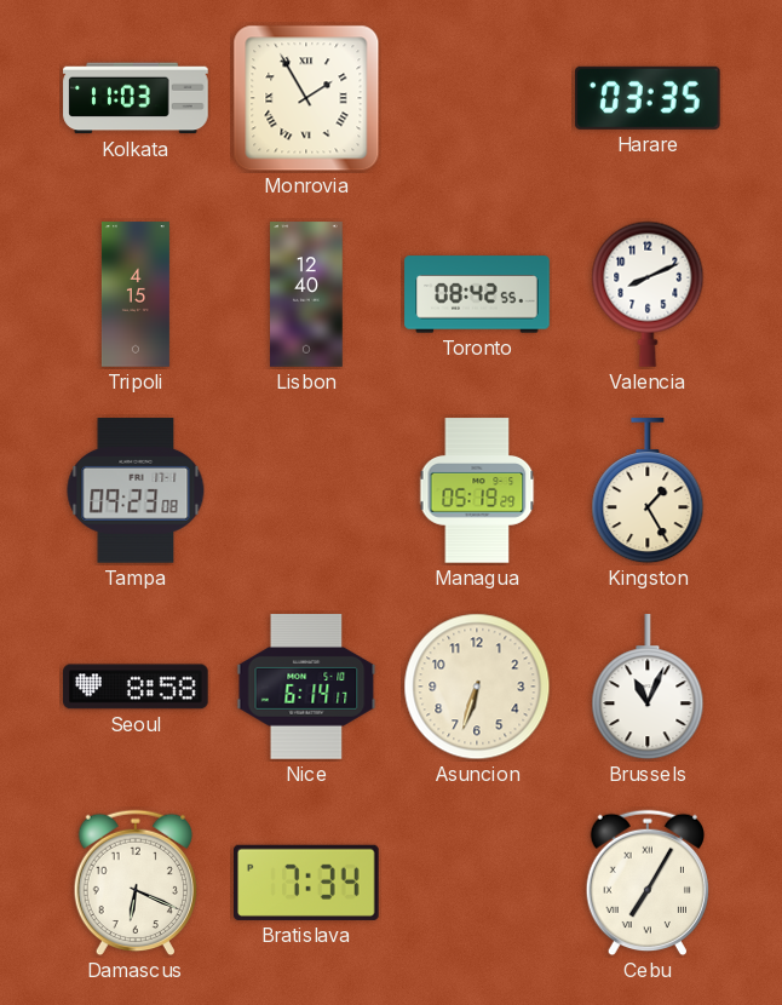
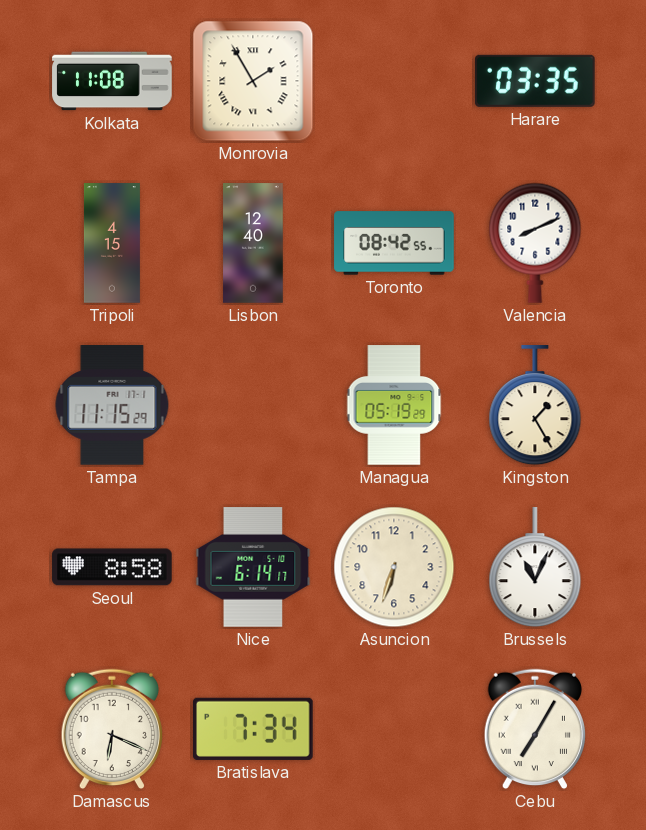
Kolkata: 11:03 -> 11:08 (112, 81)
Tampa: 09:23 -> 11:15 (112, 405)
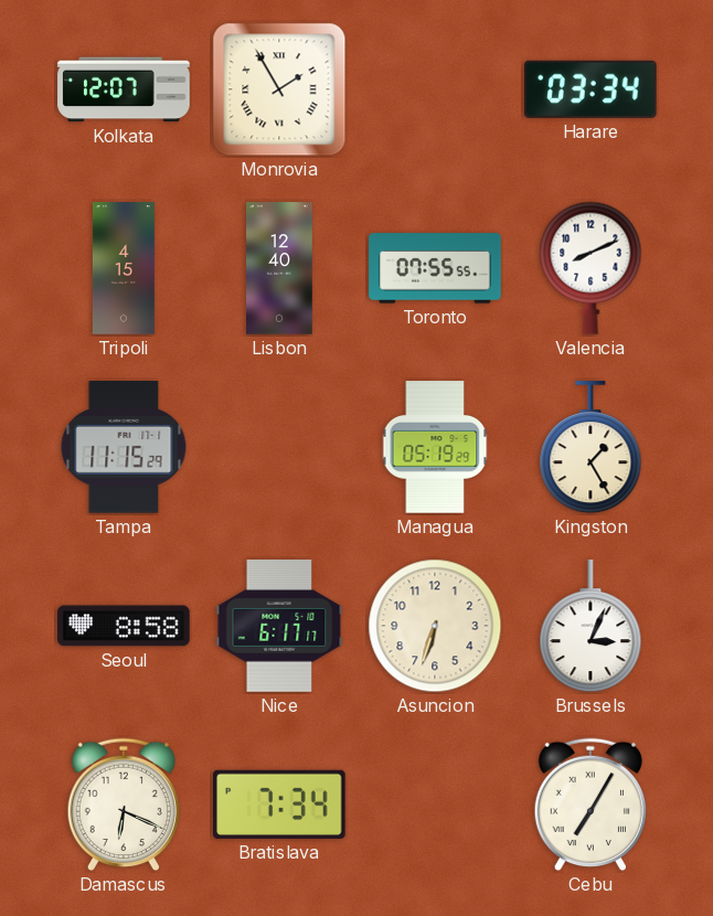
Kolkata: 11:08 -> 12:07 (124, 89)
Harare: 03:35 -> 03:34 (592, 89)
Toronto: 08:42 -> 07:55 (435, 268)
Nice: 6:14 -> 6:17 (279, 626)
Brussels: 11:04 -> 3:04 (590, 627)
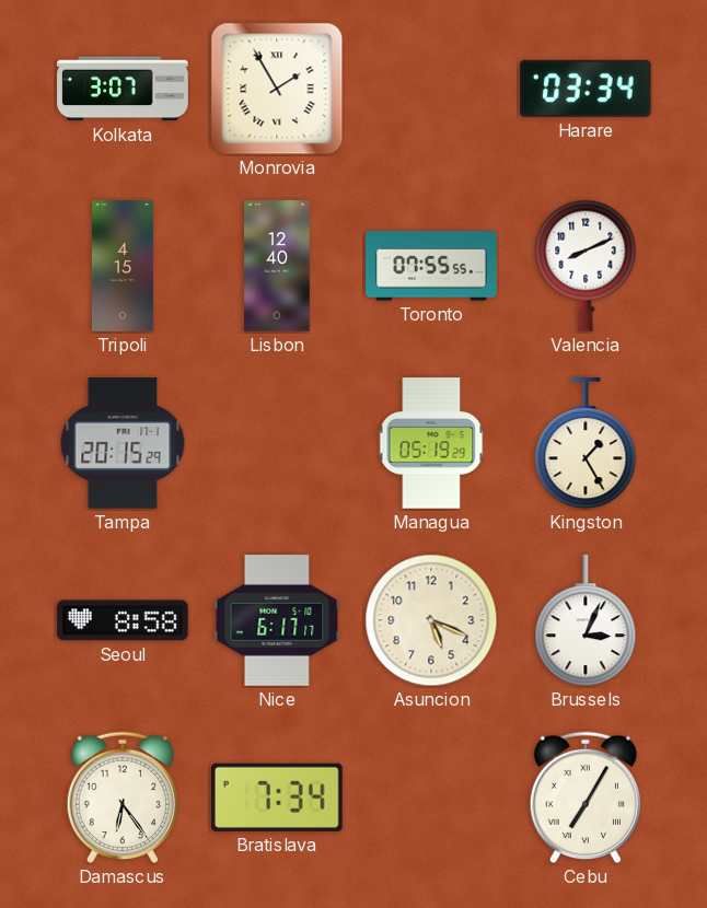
Kolkata: 12:07 -> 3:07 (123, 89)
Tampa: 11:15 -> 20:15 (123, 443)
Asuncion: 6:33 -> 5:19 (431, 620)
Damascus: 6:19 -> 6:24 (121, 798)
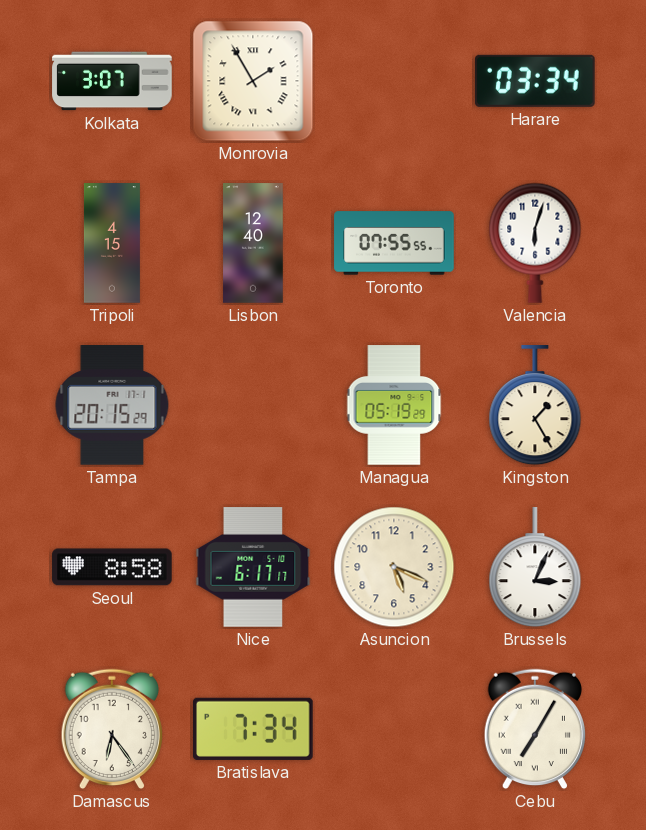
Valencia: 8:11 -> 6:03 (535, 243)
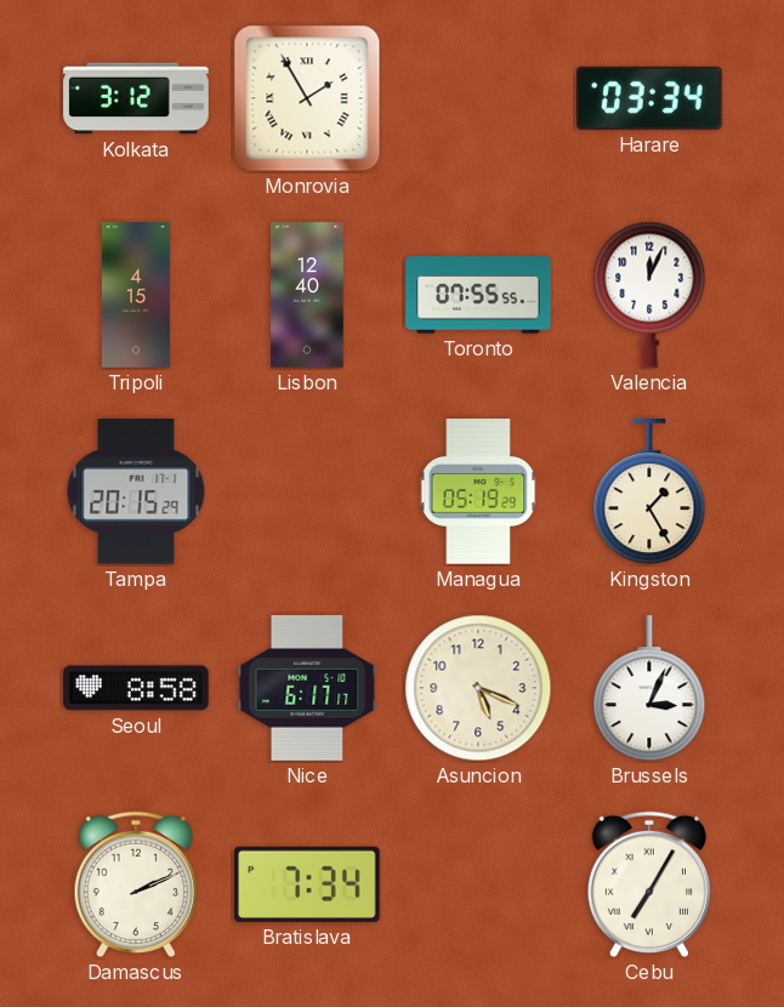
Kolkata: 3:07 -> 3:12 (136, 98)
Valencia: 6:03 -> 12:04 (649, 295)
Damascus: 6:24 -> 2:11 (135, 884)
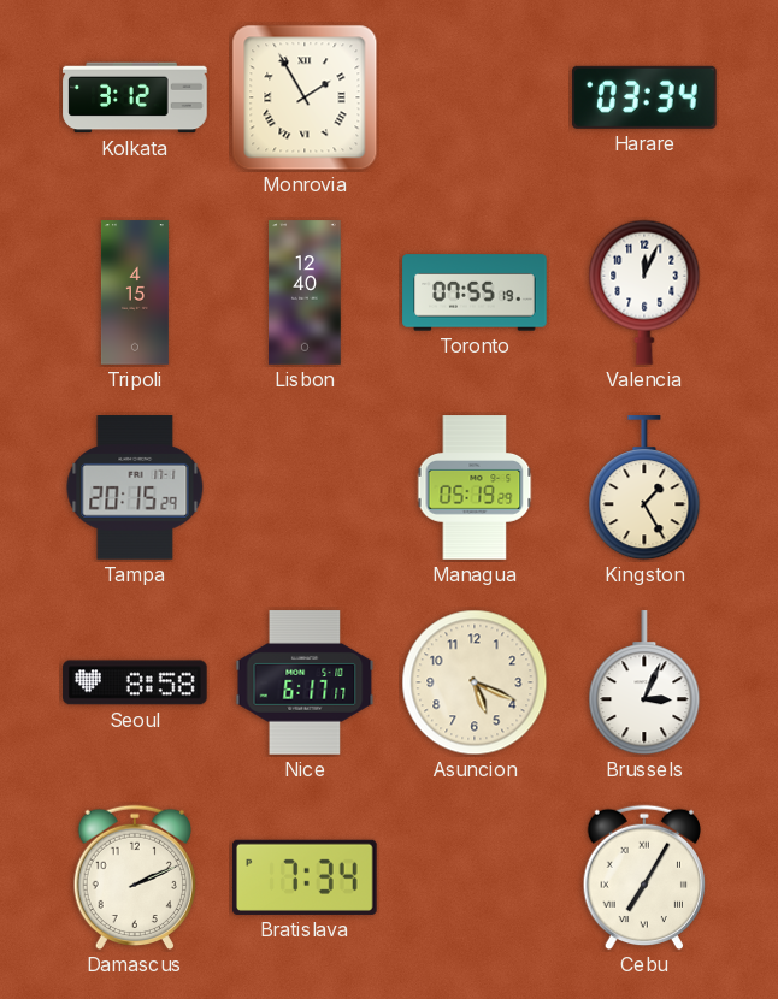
Toronto: 07:55:55 -> 07:55:19 (475, 292)
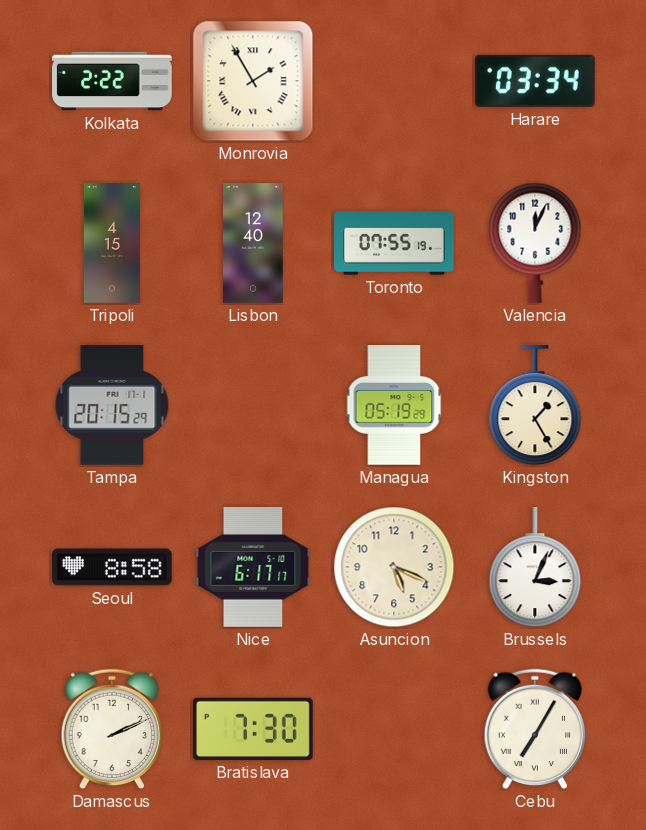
Kolkata: 3:12 -> 2:22 (112, 81)
Bratislava: 7:34 -> 7:30 (253, 729)
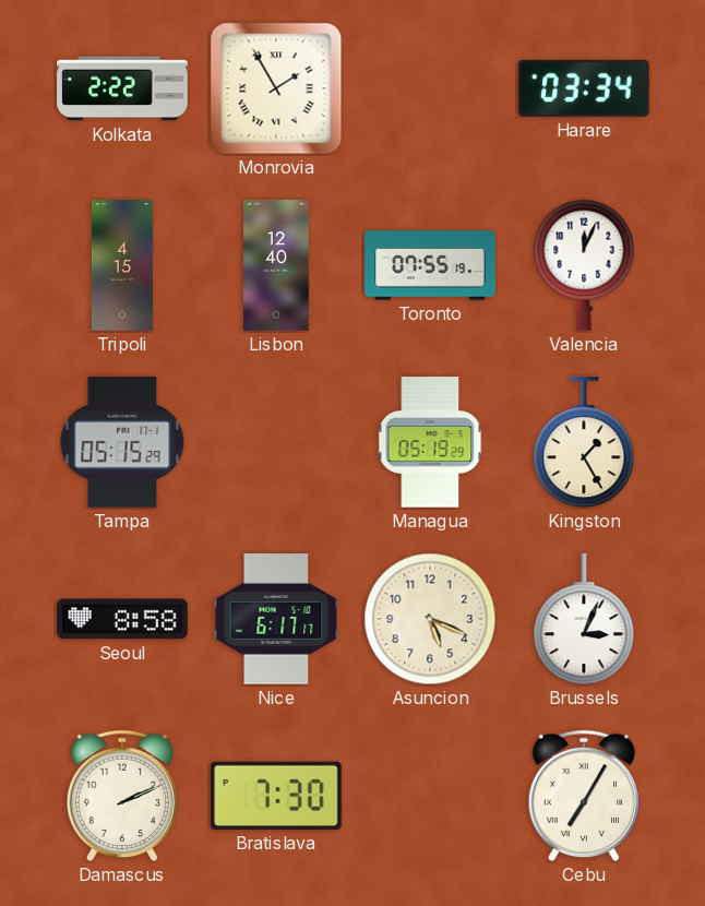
Tampa: 20:15 -> 05:15 (122, 442)
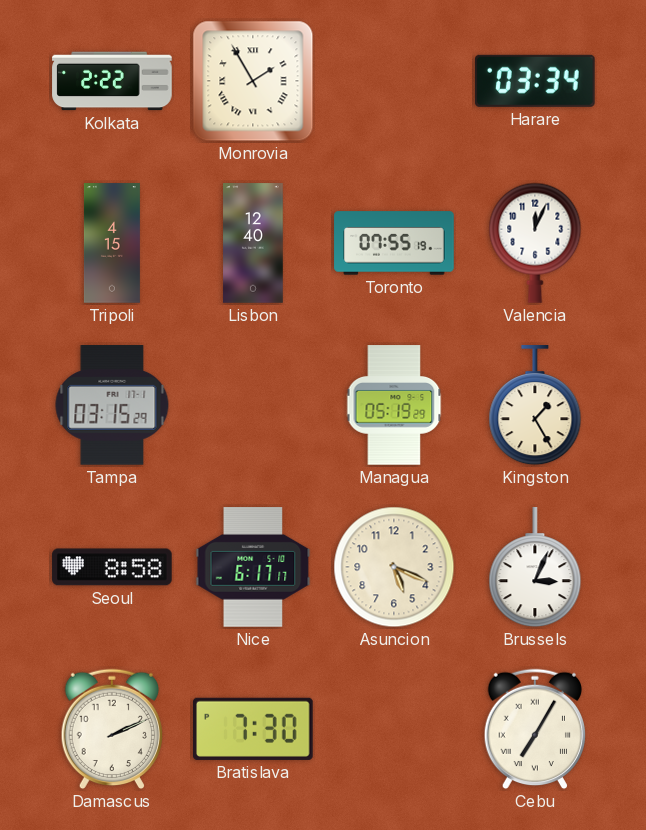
Tampa: 05:15 -> 03:15 (112, 405)
